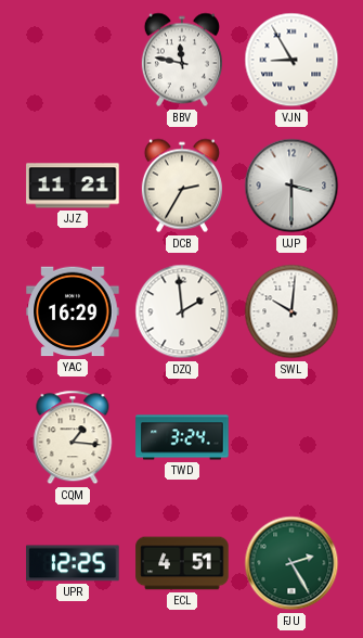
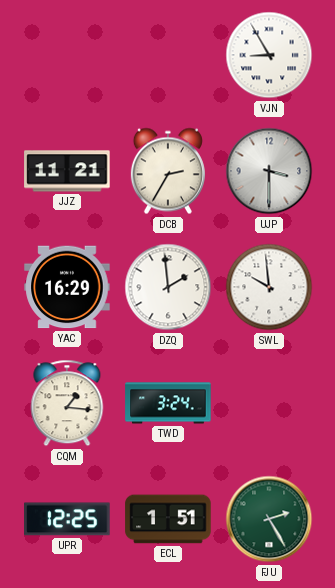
BBV: 11:47 -> none (182, 60)
SWL: 10:01 -> 9:59 (269, 287)
ECL: 4:51 -> 1:51 (168, 519)
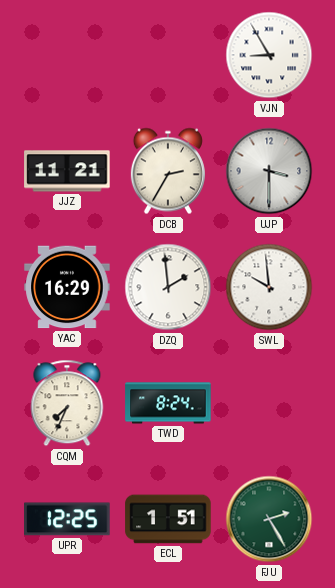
CQM: 1:16 -> 7:34 (67, 403)
TWD: 3:24 -> 8:24 (168, 403)
